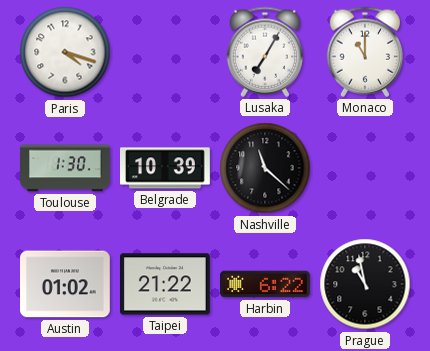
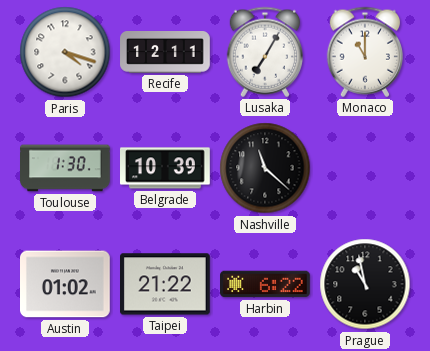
Recife: none -> 12:11 (165, 53)
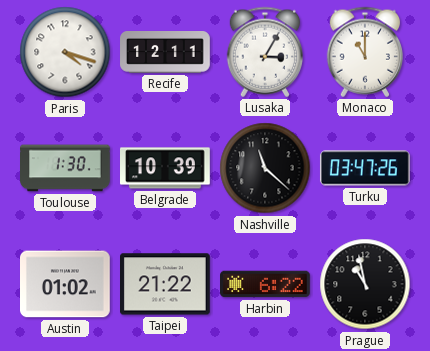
Lusaka: 7:05 -> 3:05 (264, 52)
Turku: none -> 03:47 (365, 168)
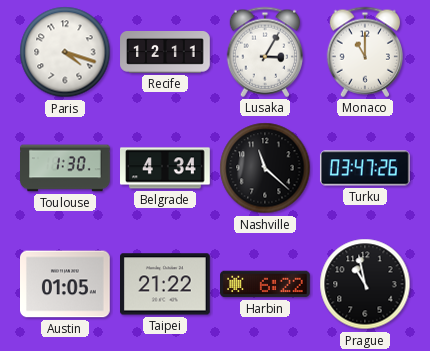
Belgrade: 10:39 -> 4:34 (166, 168)
Austin: 01:02 -> 01:05 (66, 284)
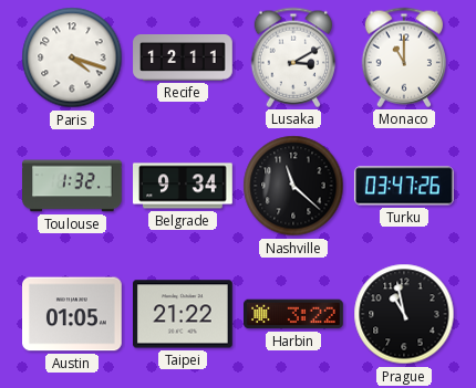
Lusaka: 3:05 -> 3:10 (292, 57)
Toulouse: 1:30 -> 1:32 (73, 186)
Belgrade: 4:34 -> 9:34 (184, 186)
Harbin: 6:22 -> 3:22 (294, 314)
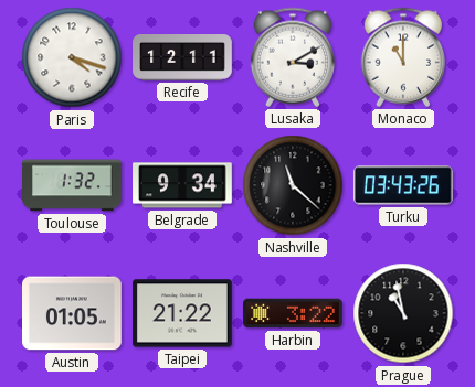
Turku: 03:47 -> 03:43 (403, 185)
